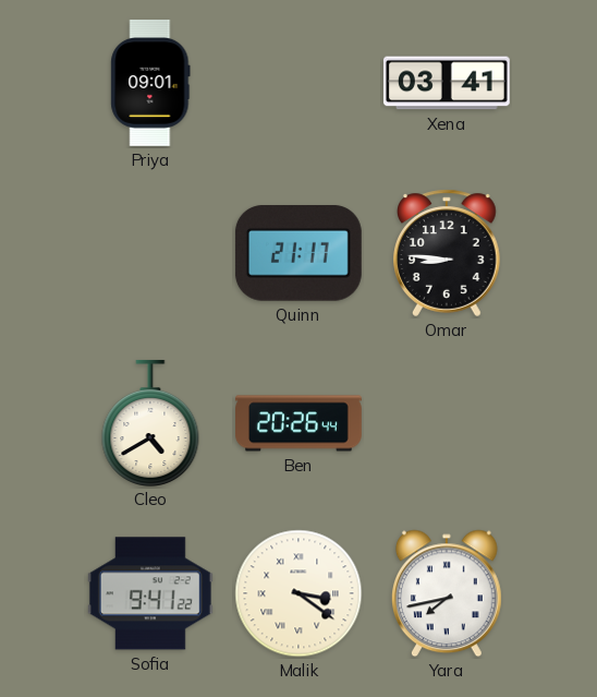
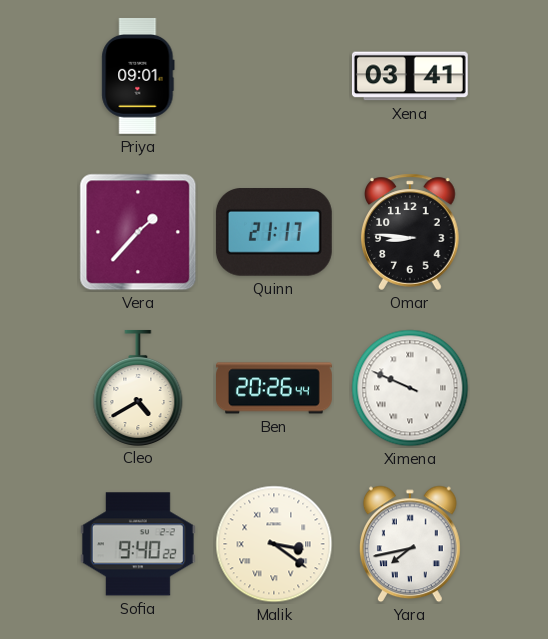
Vera: none -> 1:37 (138, 232)
Ximena: none -> 9:49 (410, 388)
Sofia: 9:41 -> 9:40 (138, 544)
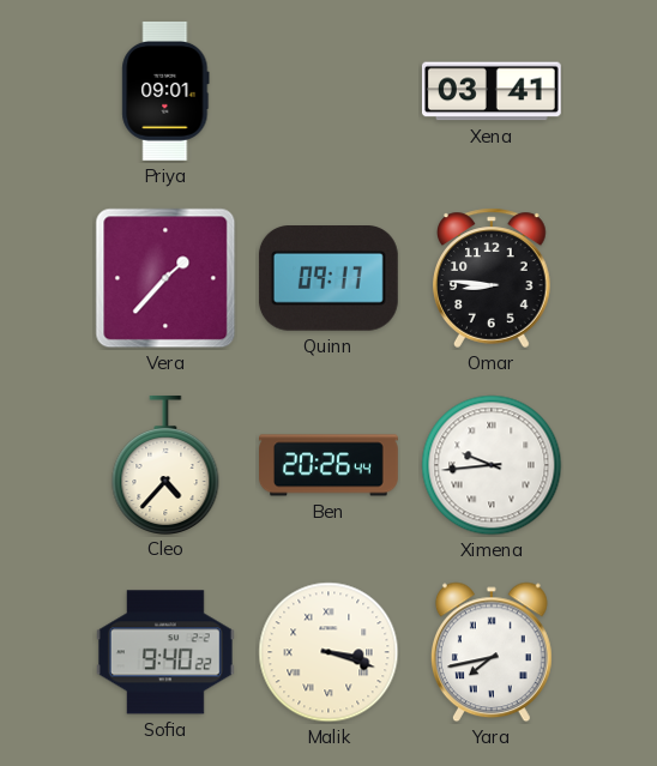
Quinn: 21:17 -> 09:17 (328, 279)
Cleo: 4:40 -> 4:37 (165, 464)
Ximena: 9:49 -> 9:44 (492, 465)
Malik: 3:21 -> 3:18 (328, 652)
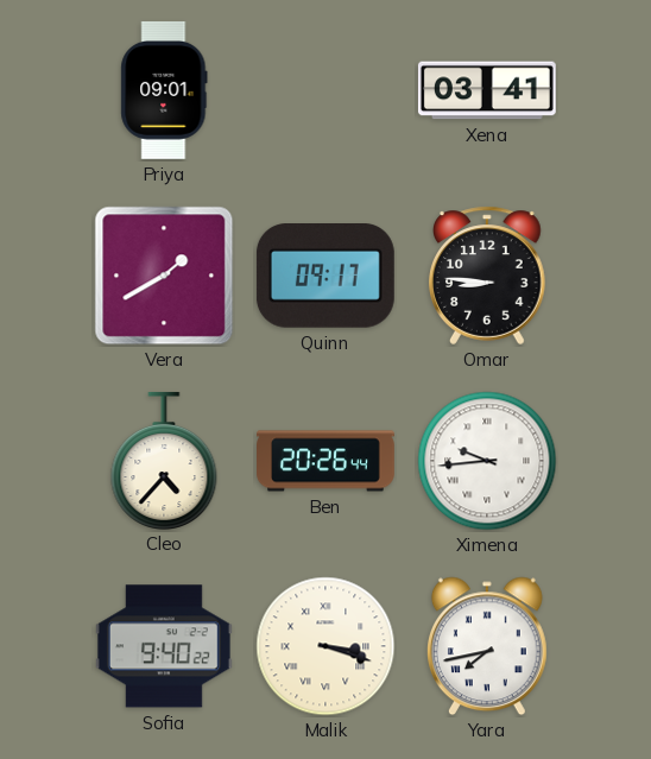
Vera: 1:37 -> 1:40 (164, 276)
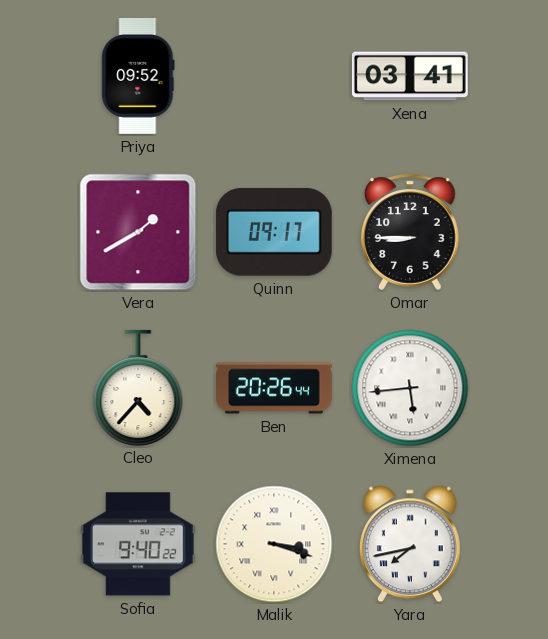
Priya: 09:01 -> 09:52 (138, 76)
Omar: 8:46 -> 8:45 (410, 232)
Ximena: 9:44 -> 5:44 (410, 388)
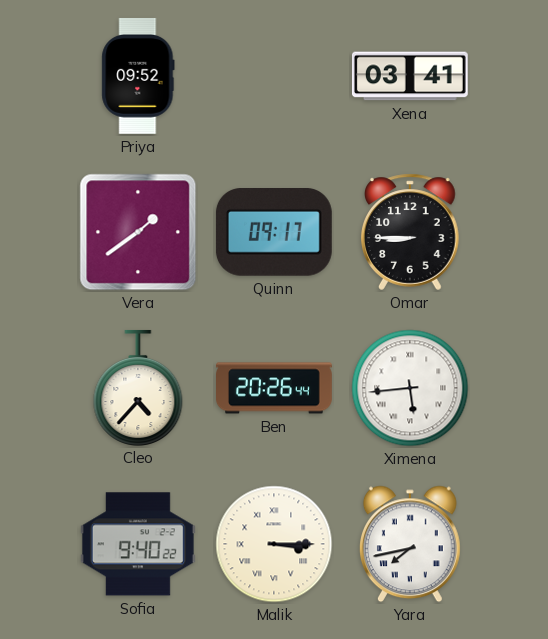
Vera: 1:40 -> 1:39 (138, 232)
Malik: 3:18 -> 3:15 (274, 544)
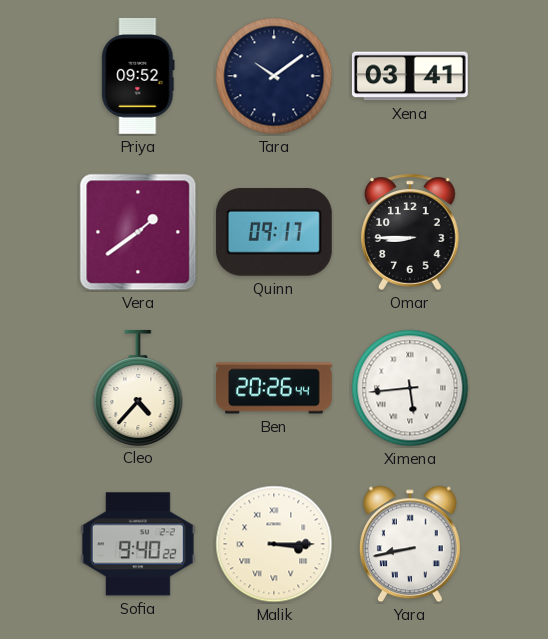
Tara: none -> 10:09 (274, 76)
Yara: 7:43 -> 8:43 (410, 544)
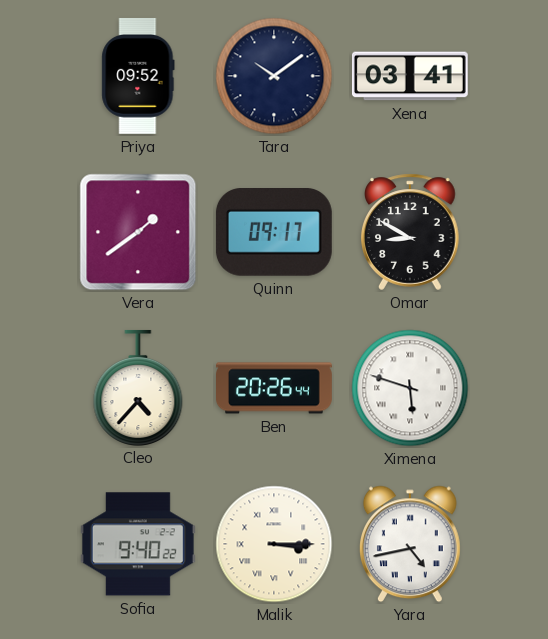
Omar: 8:45 -> 8:50 (410, 232)
Ximena: 5:44 -> 5:48 (410, 388)
Yara: 8:43 -> 4:43 (410, 544)
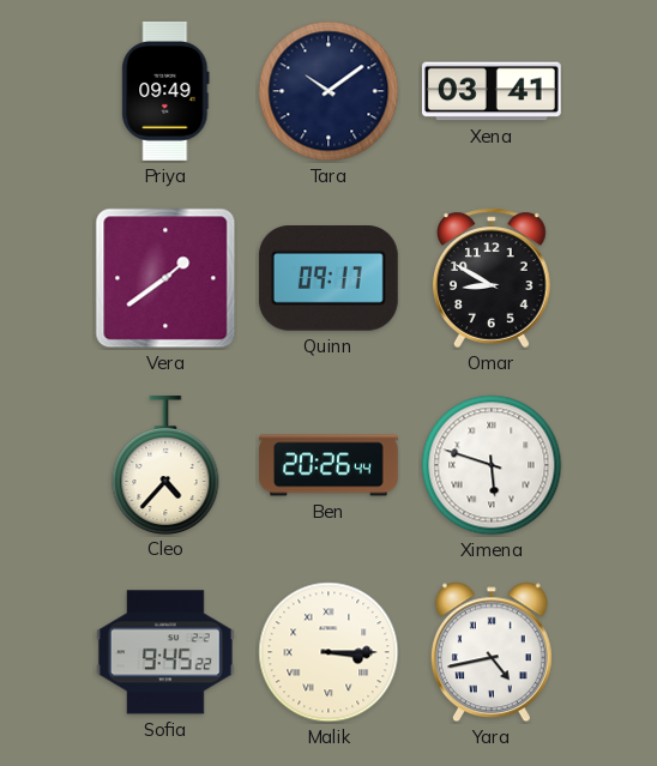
Priya: 09:52 -> 09:49 (165, 91)
Sofia: 9:40 -> 9:45 (165, 652)
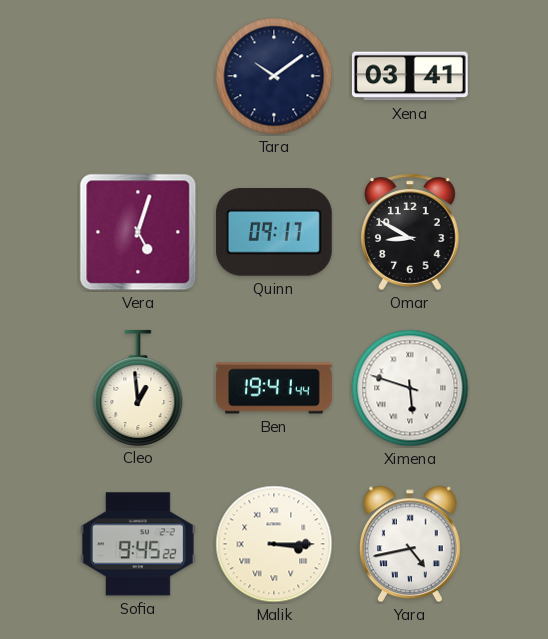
Priya: 09:49 -> none (165, 91)
Vera: 1:39 -> 5:03 (138, 232)
Cleo: 4:37 -> 12:59 (138, 387)
Ben: 20:26 -> 19:41 (275, 388)
